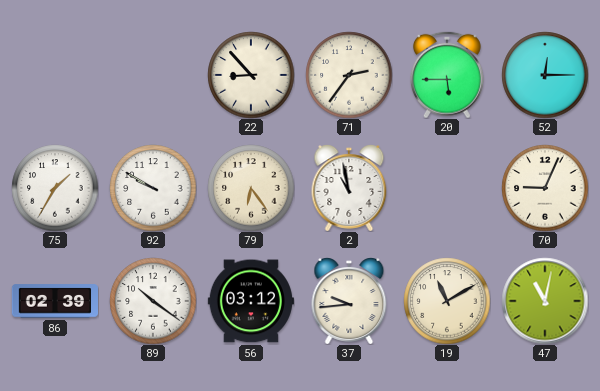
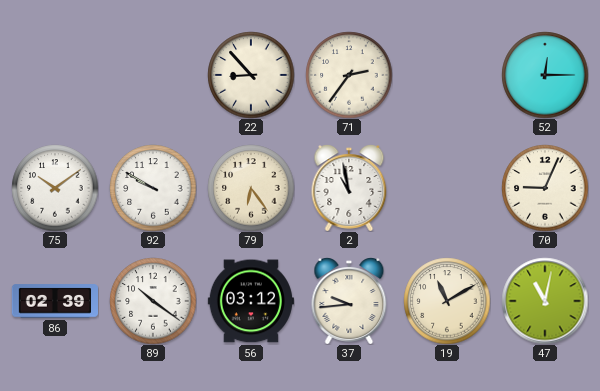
20: 5:45 -> none (448, 75)
75: 1:35 -> 10:09 (55, 188)
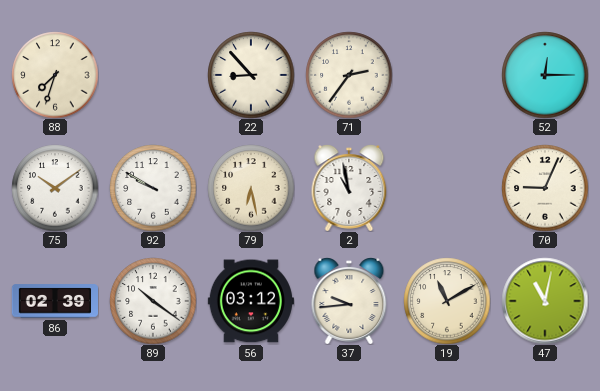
88: none -> 7:33 (55, 75)
79: 6:24 -> 6:28 (251, 188)
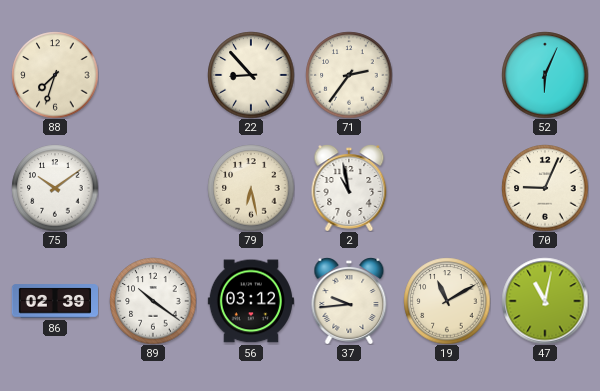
52: 12:15 -> 6:04 (545, 75)
92: 9:50 -> none (153, 188)
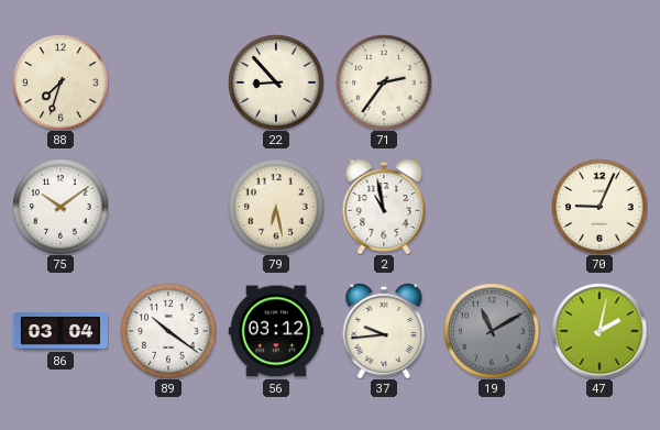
52: 6:04 -> none (545, 75)
86: 02:39 -> 03:04 (59, 331)
19 dial: cream -> grey (492, 331)
47: 11:02 -> 2:02 (599, 331)
